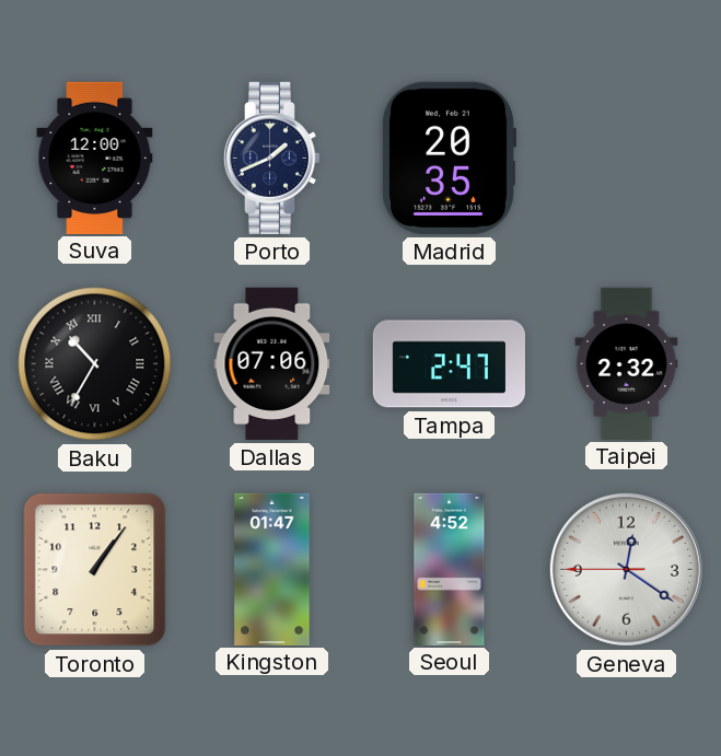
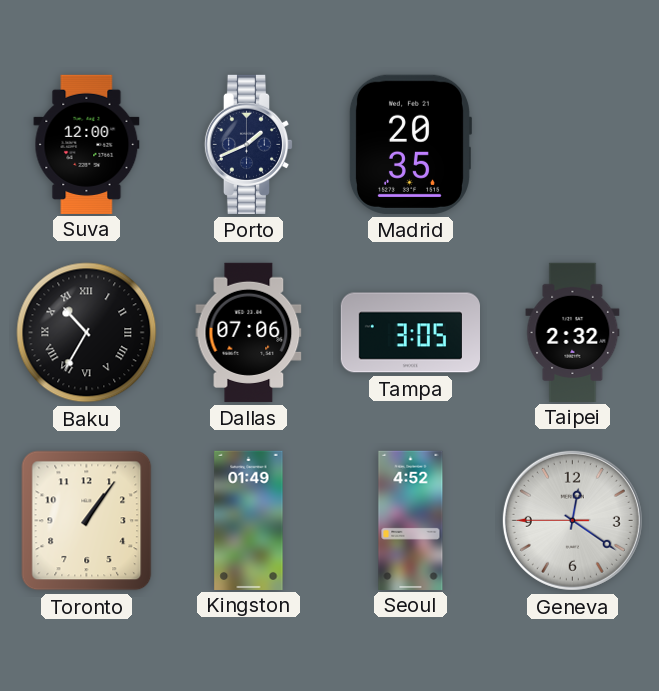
Tampa: 2:47 -> 3:05 (410, 333)
Kingston: 01:47 -> 01:49 (249, 520)
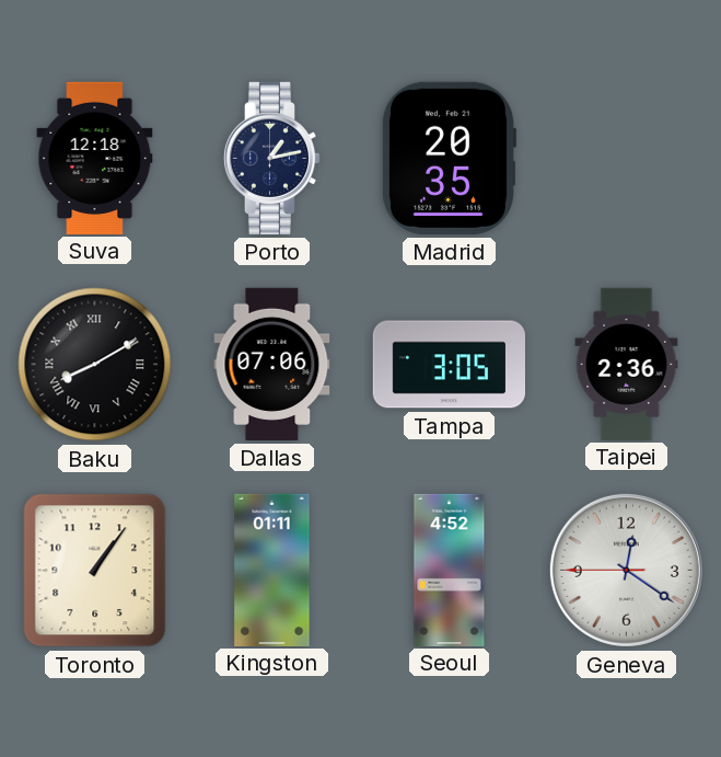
Suva: 12:00 -> 12:18 (95, 158)
Porto: 1:41 -> 1:13 (272, 158)
Baku: 10:35 -> 8:10 (95, 365)
Taipei: 2:32 -> 2:36 (627, 364)
Kingston: 01:49 -> 01:11 (272, 570)
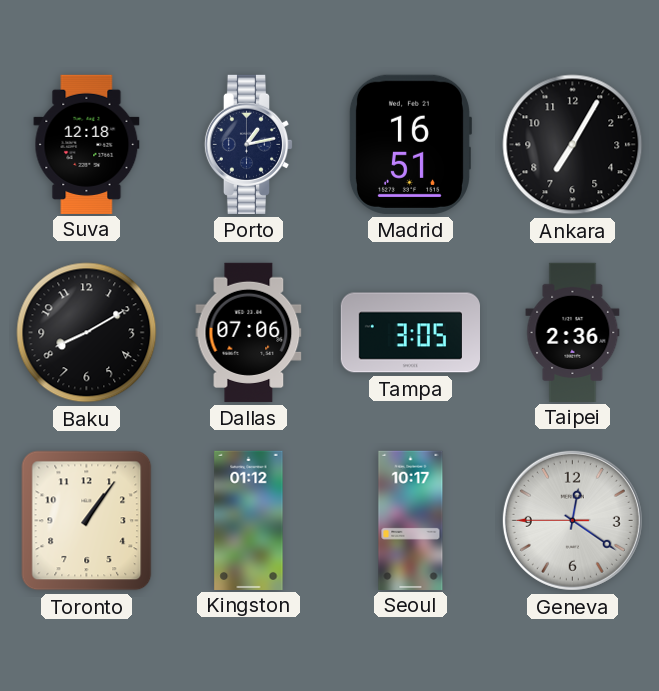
Madrid: 20:35 -> 16:51 (410, 144)
Ankara: none -> 7:05 (573, 145)
Baku numerals: Roman -> Arabic (87, 333)
Kingston: 01:11 -> 01:12 (249, 520)
Seoul: 4:52 -> 10:17 (411, 520)
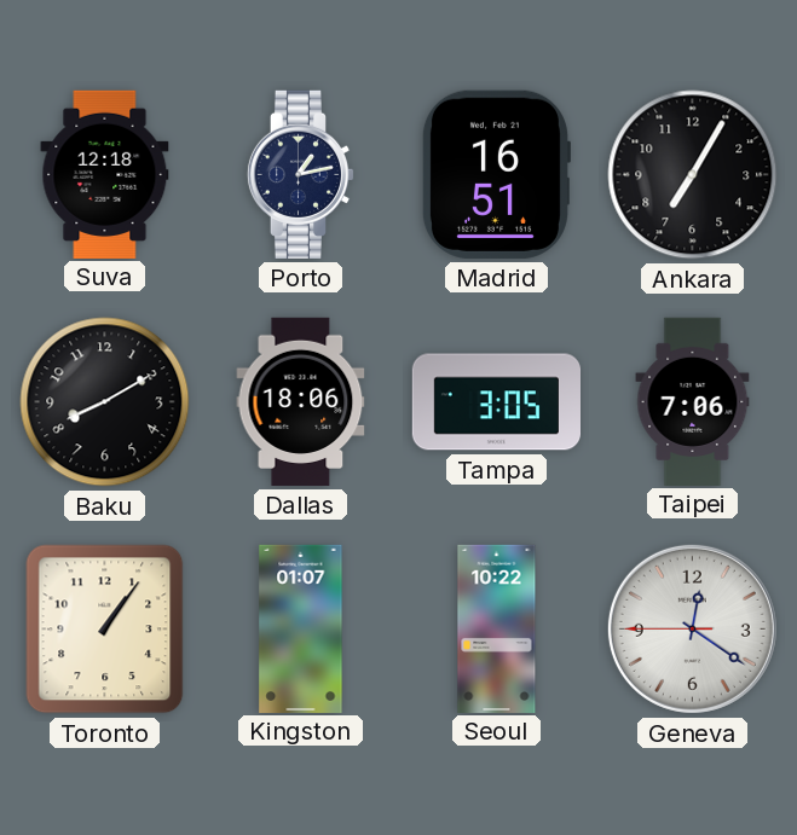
Dallas: 07:06 -> 18:06 (301, 401)
Taipei: 2:36 -> 7:06 (693, 401)
Kingston: 01:12 -> 01:07 (301, 628)
Seoul: 10:17 -> 10:22 (497, 628)
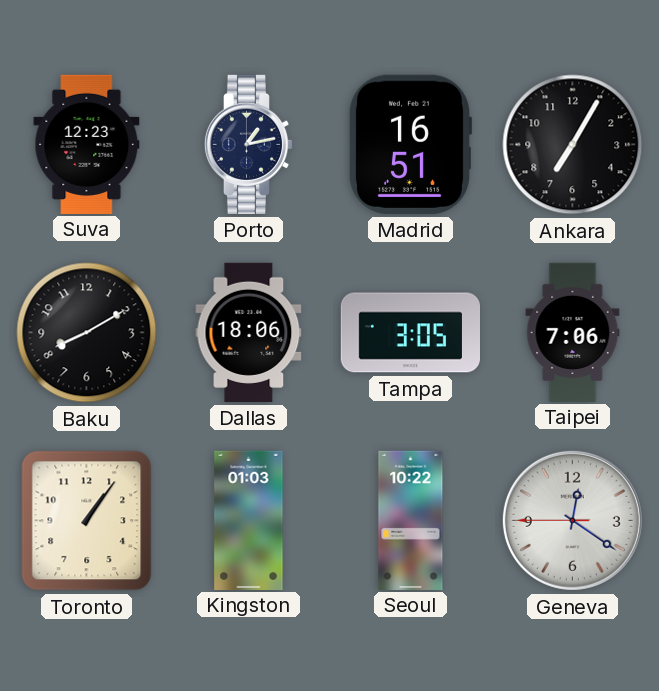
Suva: 12:18 -> 12:23 (87, 144)
Kingston: 01:07 -> 01:03 (249, 520)
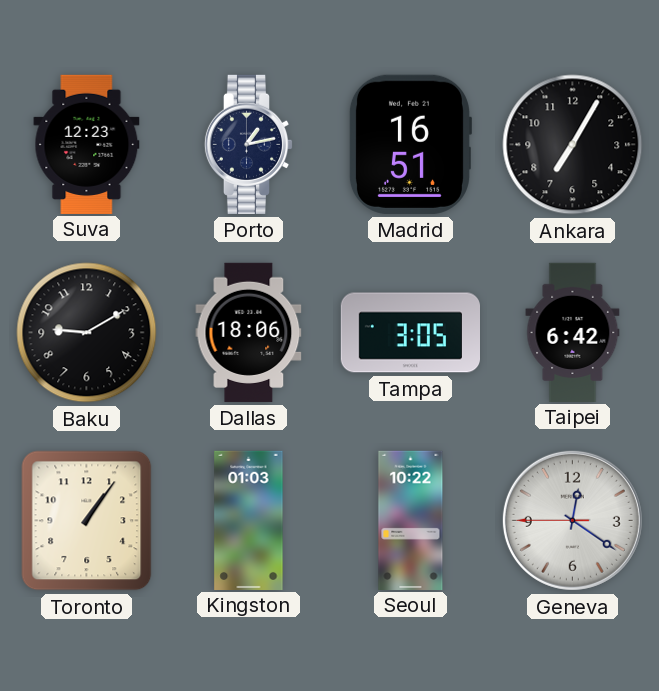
Baku: 8:10 -> 9:10 (87, 333)
Taipei: 7:06 -> 6:42 (573, 332)
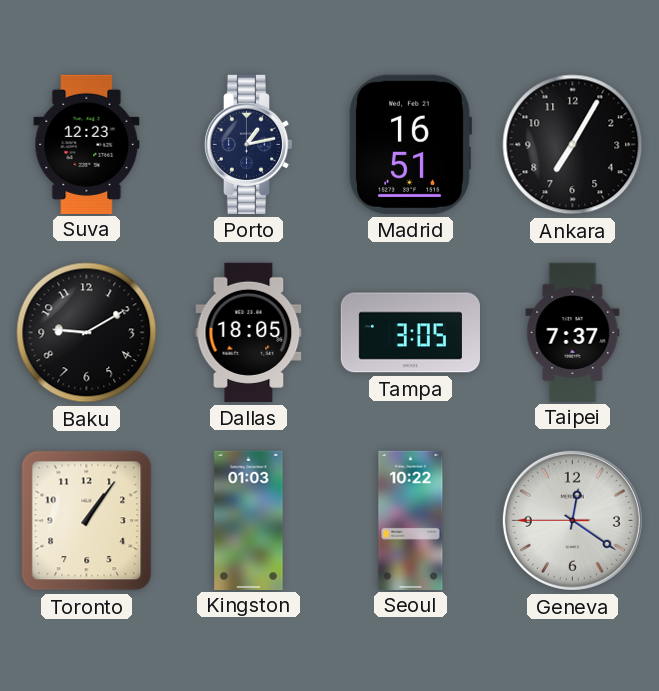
Dallas: 18:06 -> 18:05 (249, 332)
Taipei: 6:42 -> 7:37 (573, 332)
